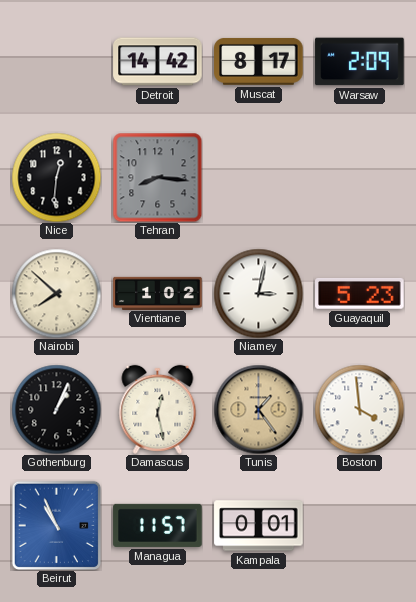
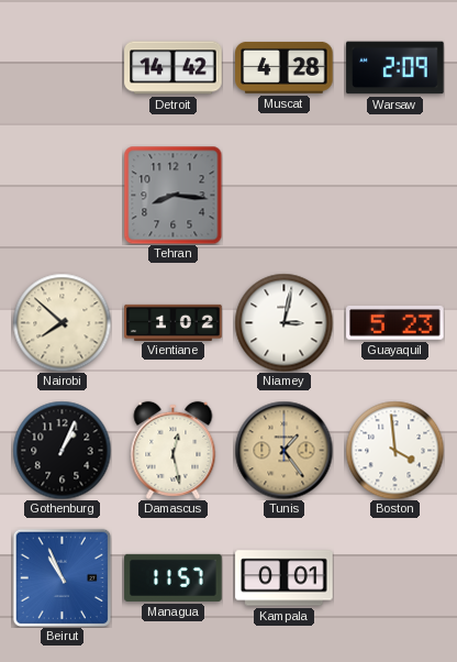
Muscat: 8:17 -> 4:28 (285, 67)
Nice: 12:31 -> none (56, 177)
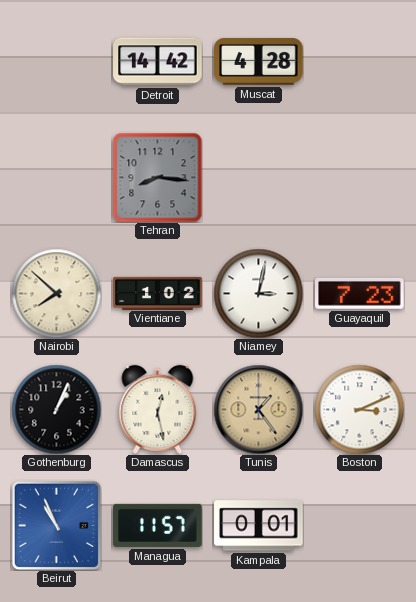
Warsaw: 2:09 -> none (395, 68)
Guayaquil: 5:23 -> 7:23 (360, 294)
Boston: 3:59 -> 3:11 (359, 409)
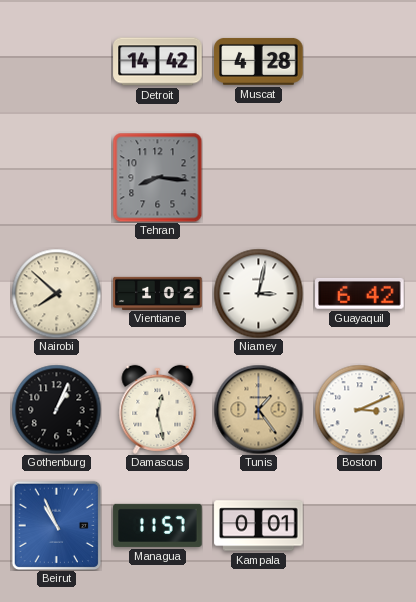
Guayaquil: 7:23 -> 6:42 (360, 294)
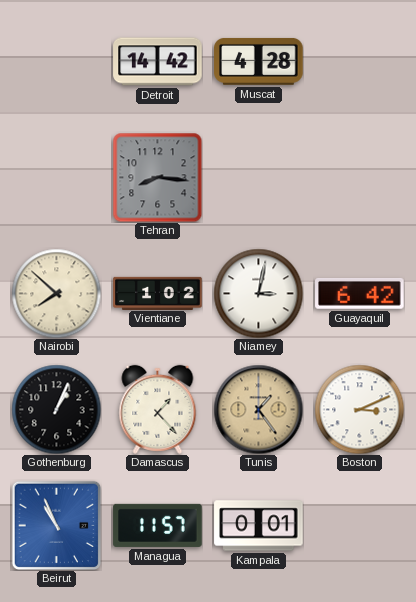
Damascus: 12:28 -> 1:23 (158, 409)
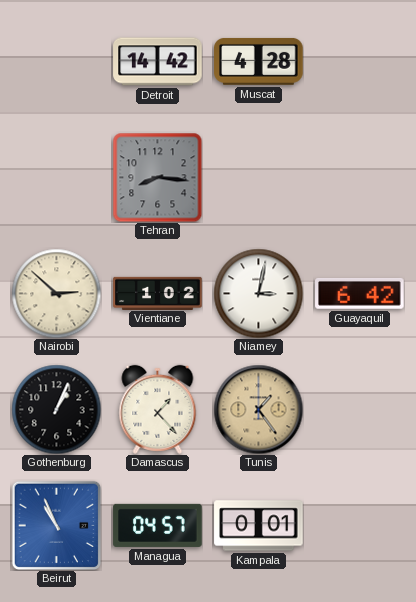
Nairobi: 7:52 -> 2:52 (56, 293)
Boston: 3:11 -> none (359, 409)
Managua: 11:57 -> 04:57 (158, 525)
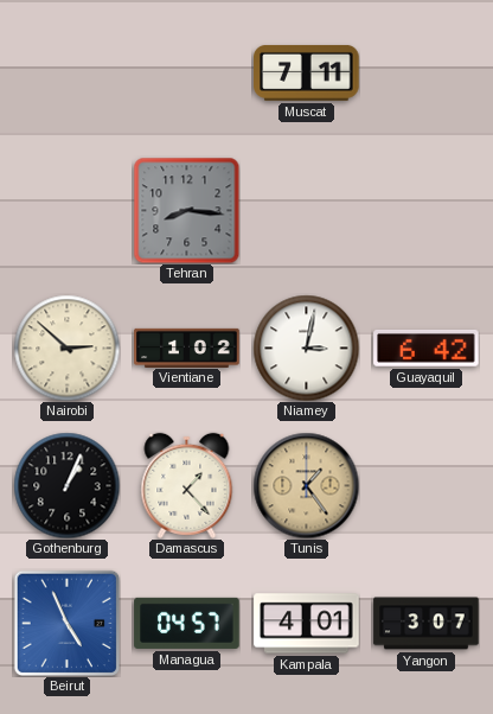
Detroit: 14:42 -> none (158, 62)
Muscat: 4:28 -> 7:11 (307, 72)
Beirut: 10:56 -> 4:56 (66, 623)
Kampala: 0:01 -> 4:01 (307, 624)
Yangon: none -> 3:07 (427, 624)
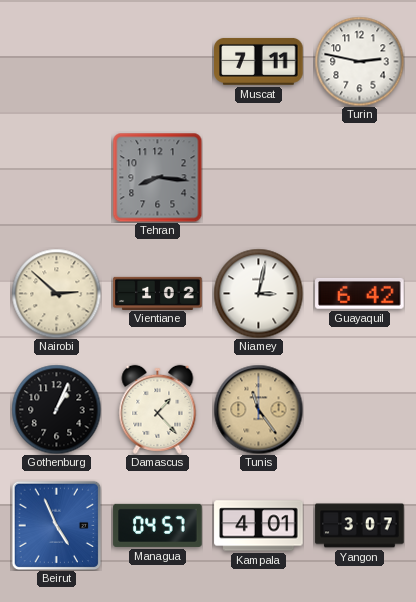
Turin: none -> 2:47 (359, 61)
Tunis: 1:24 -> 11:24 (258, 409)
